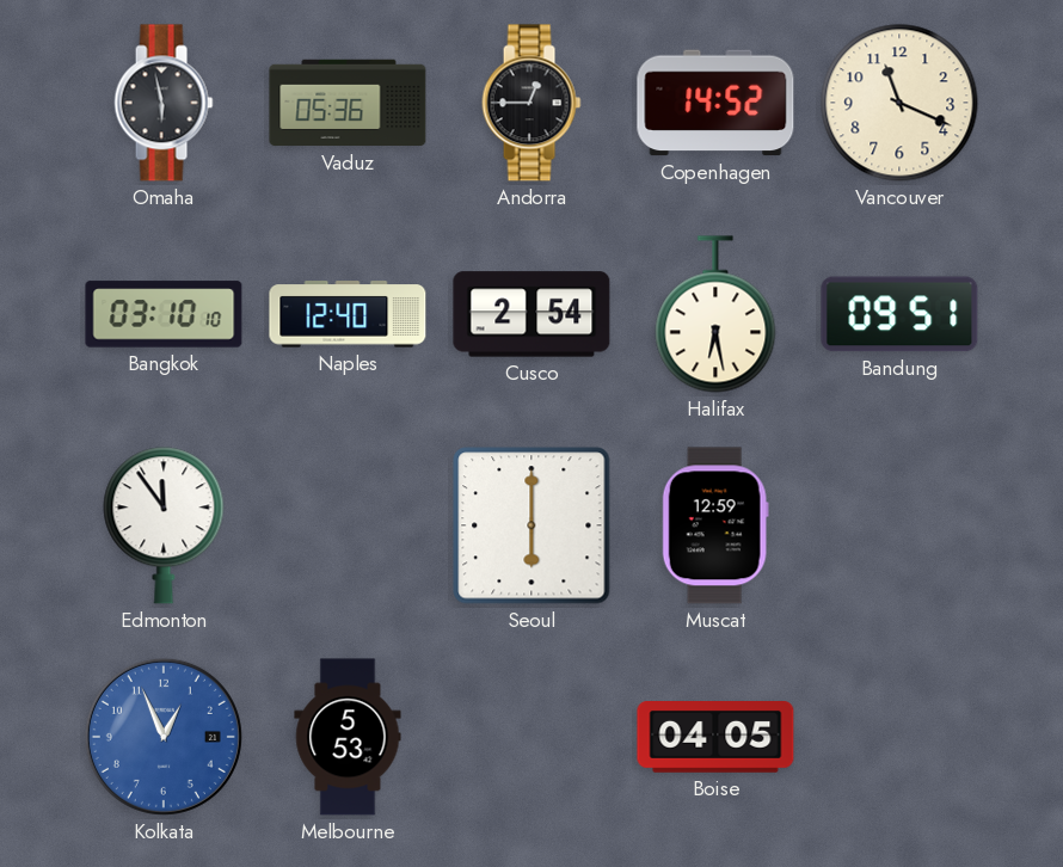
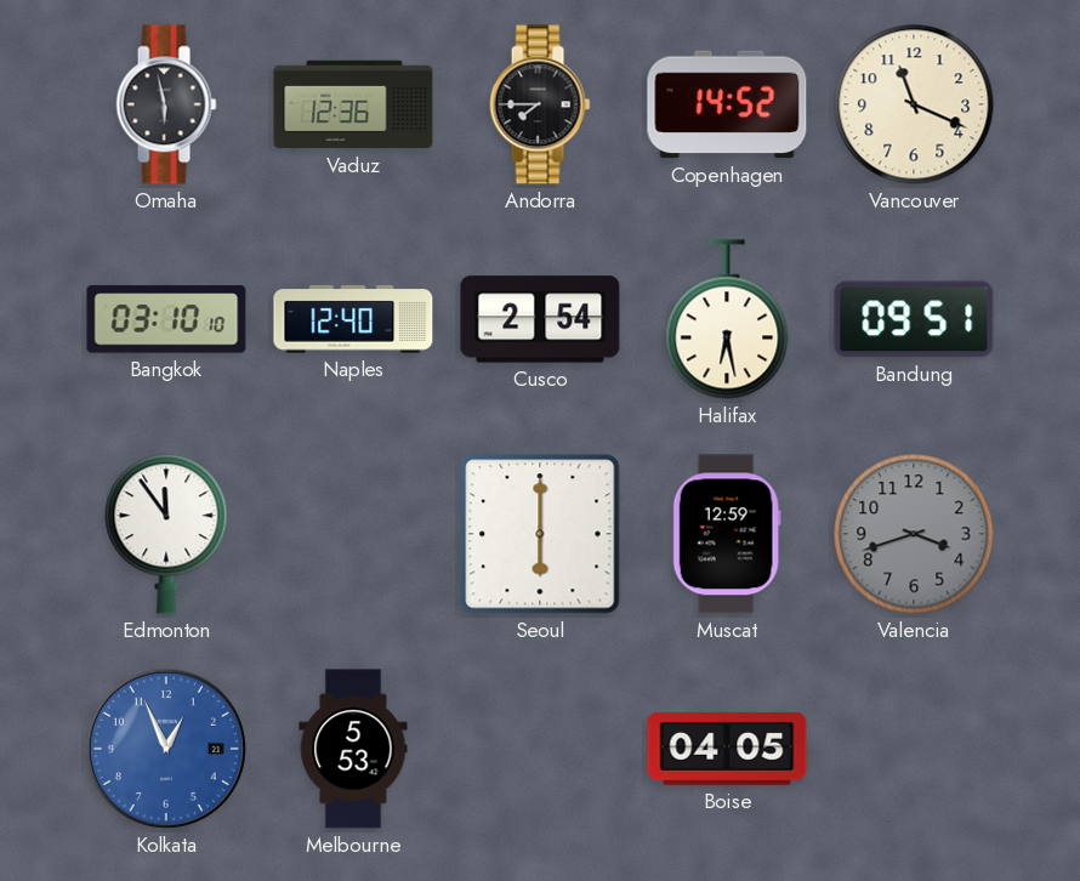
Vaduz: 05:36 -> 12:36 (353, 104)
Andorra: 12:45 -> 7:45 (540, 104)
Valencia: none -> 3:42 (914, 534)
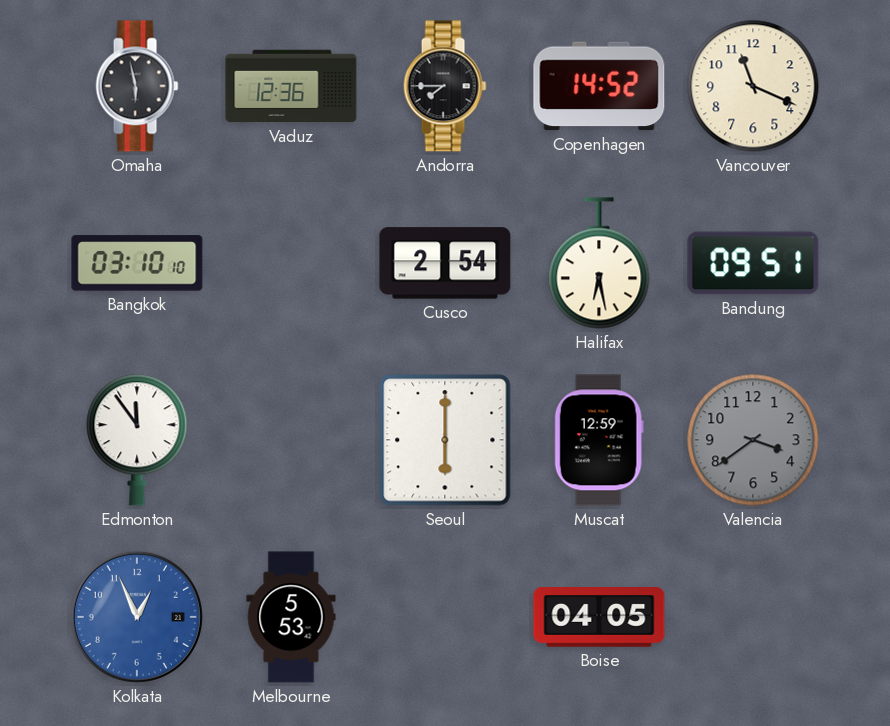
Naples: 12:40 -> none (353, 319)
Valencia: 3:42 -> 3:39 (753, 440)
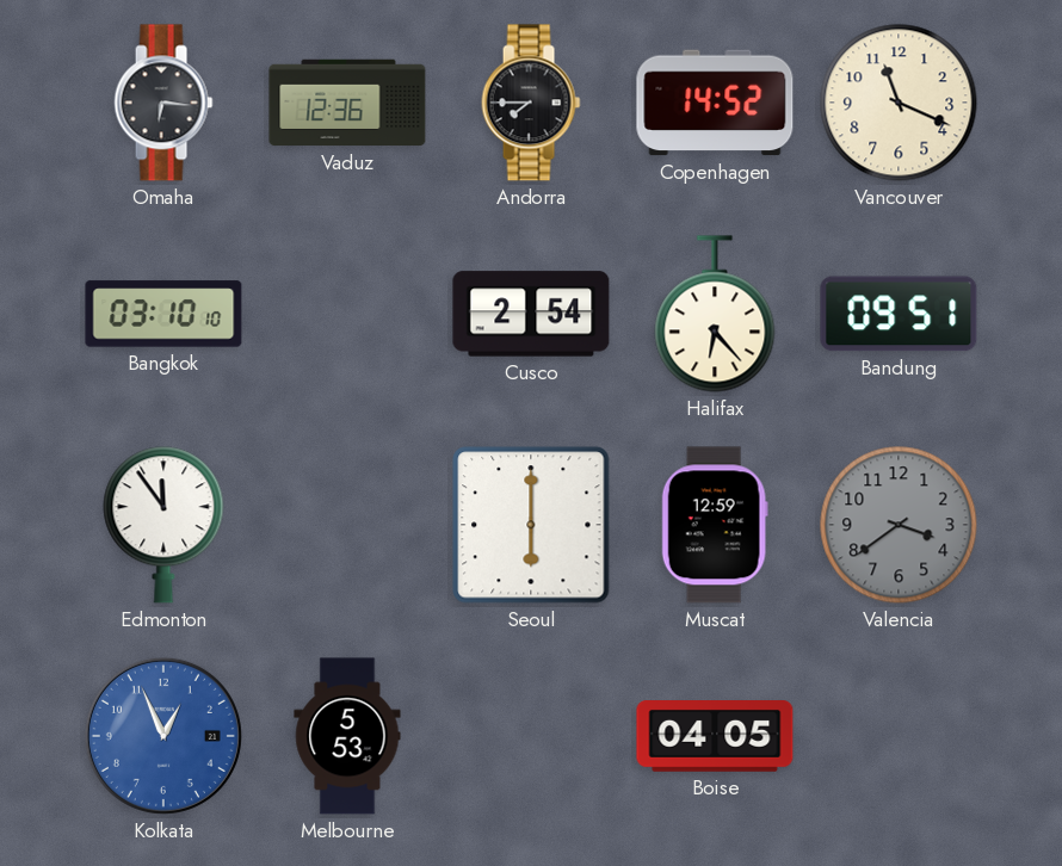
Omaha: 5:58 -> 6:16 (163, 103)
Halifax: 6:28 -> 6:23 (715, 314)
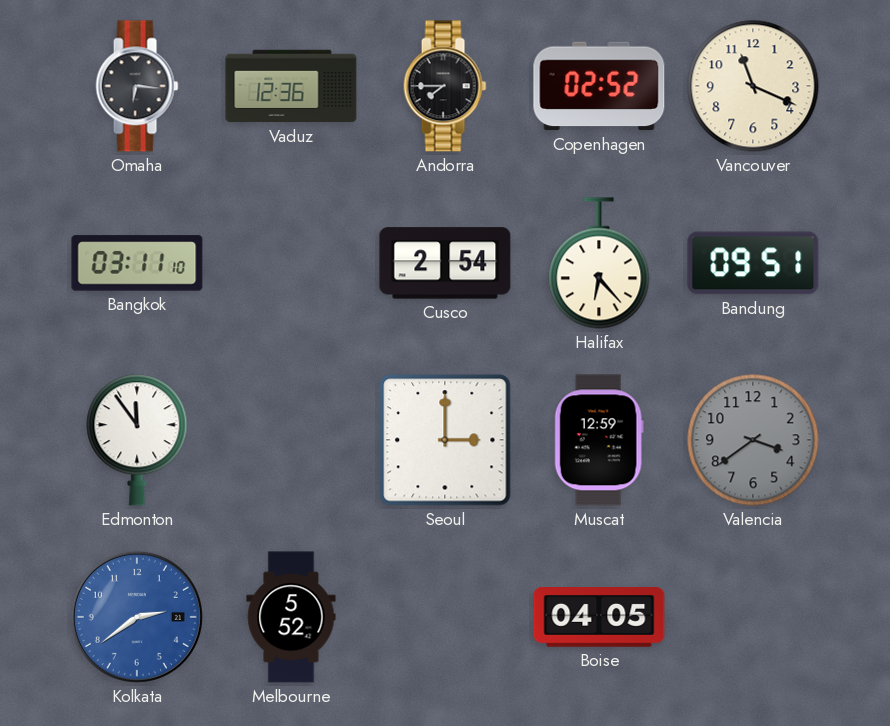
Copenhagen: 14:52 -> 02:52 (599, 86)
Bangkok: 03:10 -> 03:11 (137, 263)
Seoul: 6:00 -> 3:00 (445, 440)
Kolkata: 12:56 -> 2:39 (137, 617)
Melbourne: 5:53 -> 5:52 (291, 617)
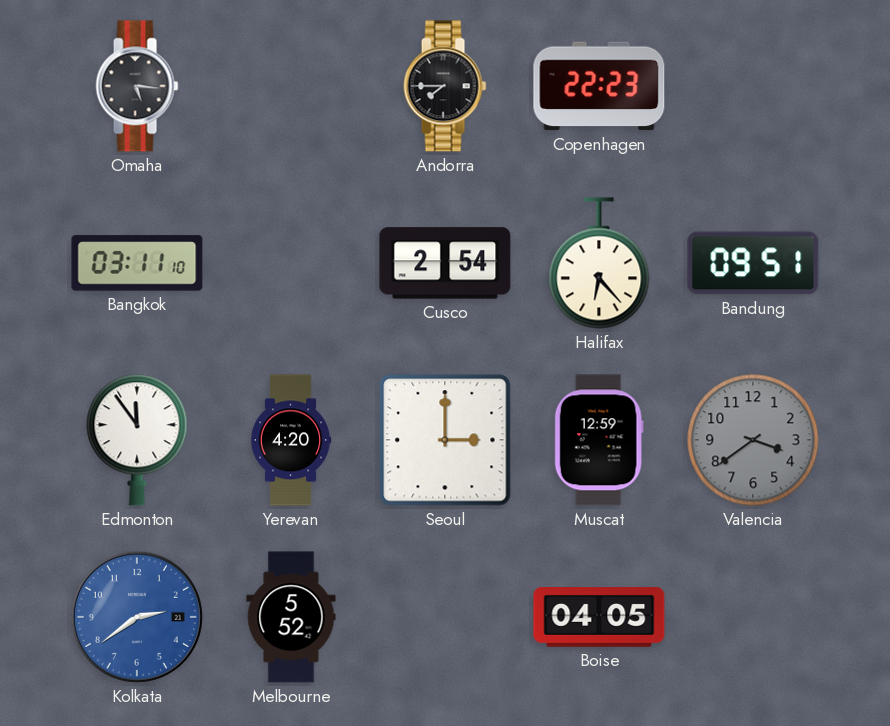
Omaha: 6:16 -> 5:16 (137, 86)
Vaduz: 12:36 -> none (291, 86)
Copenhagen: 02:52 -> 22:23 (599, 86)
Vancouver: 11:19 -> none (753, 86)
Yerevan: none -> 4:20 (291, 440)
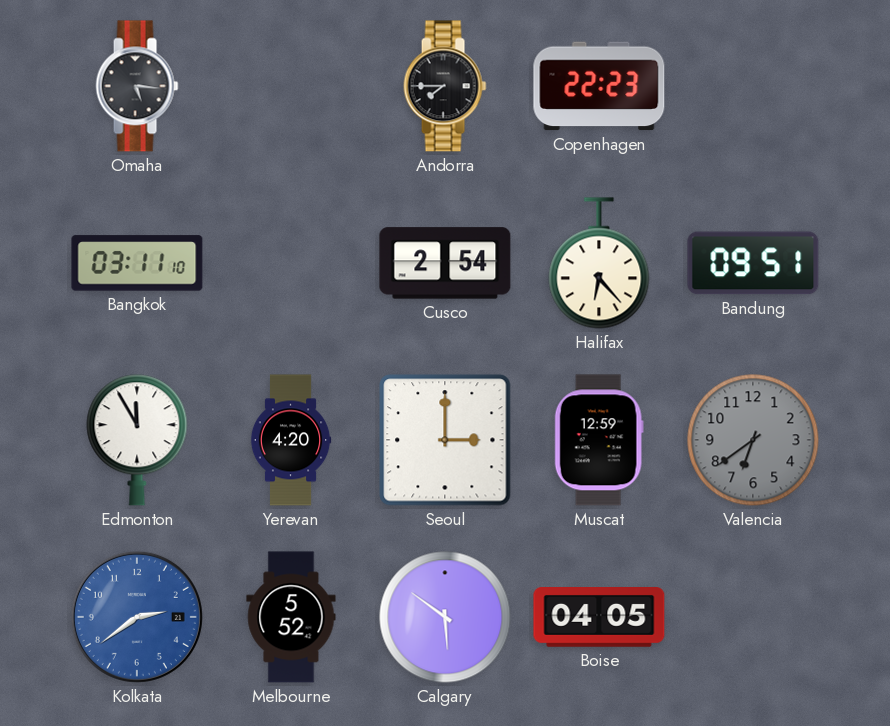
Edmonton: 11:54 -> 11:55 (137, 440)
Valencia: 3:39 -> 6:39 (753, 440)
Calgary: none -> 5:51 (445, 617)
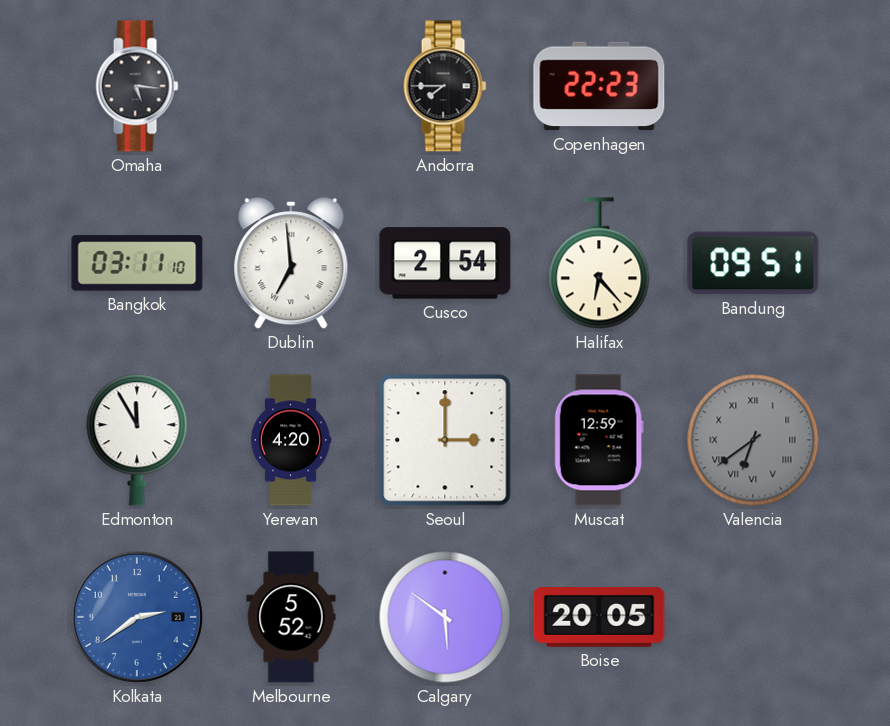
Dublin: none -> 6:59 (291, 264)
Valencia numerals: Arabic -> Roman (753, 440)
Boise: 04:05 -> 20:05 (599, 618)
